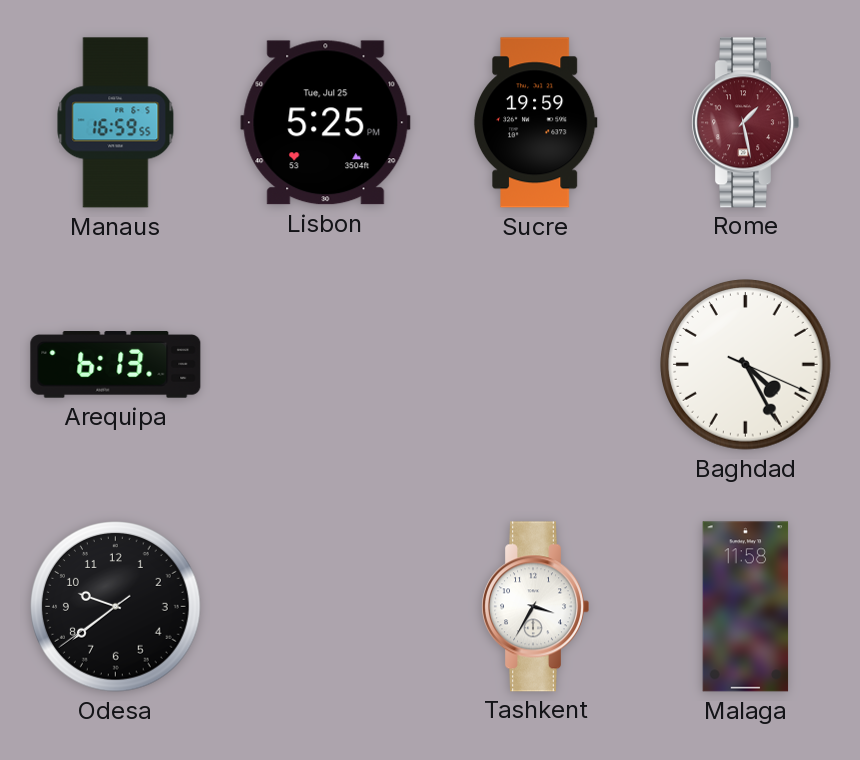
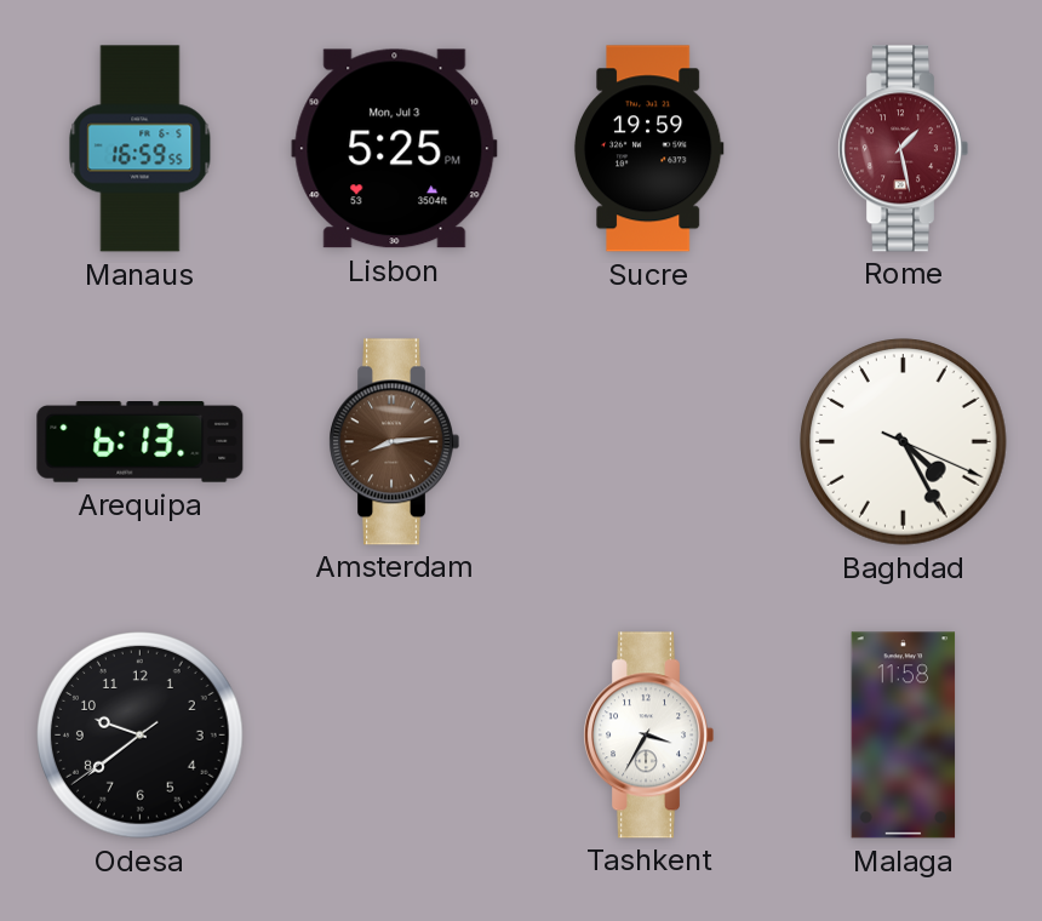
Lisbon date: Tue, Jul 25 -> Mon, Jul 3 (395, 149)
Amsterdam: none -> 8:14 (394, 442)
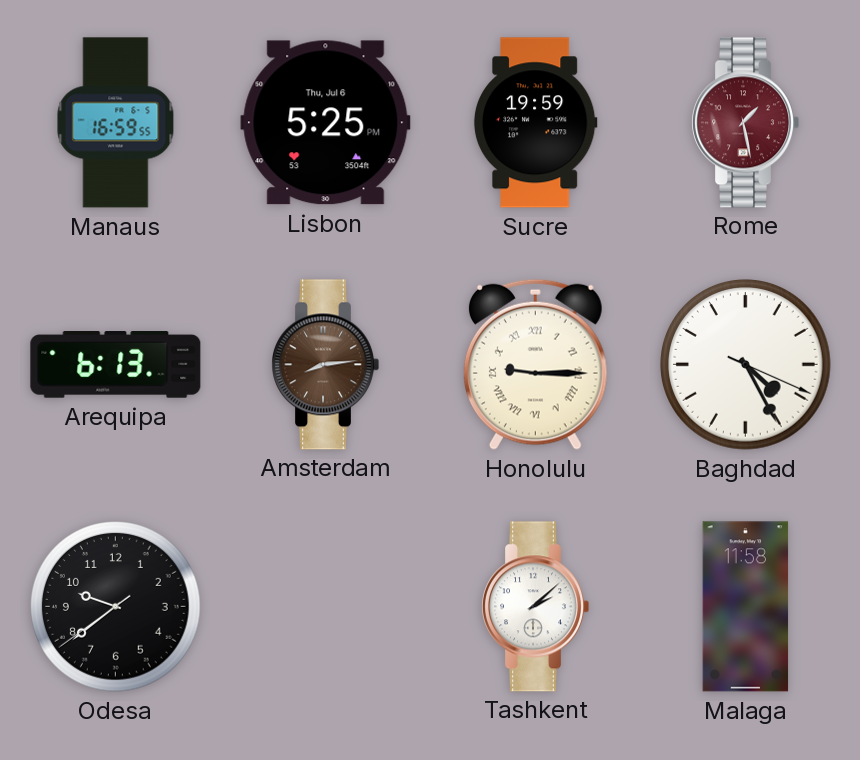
Lisbon date: Mon, Jul 3 -> Thu, Jul 6 (326, 123)
Honolulu: none -> 9:15 (535, 364)
Tashkent: 3:35 -> 2:08 (535, 607)
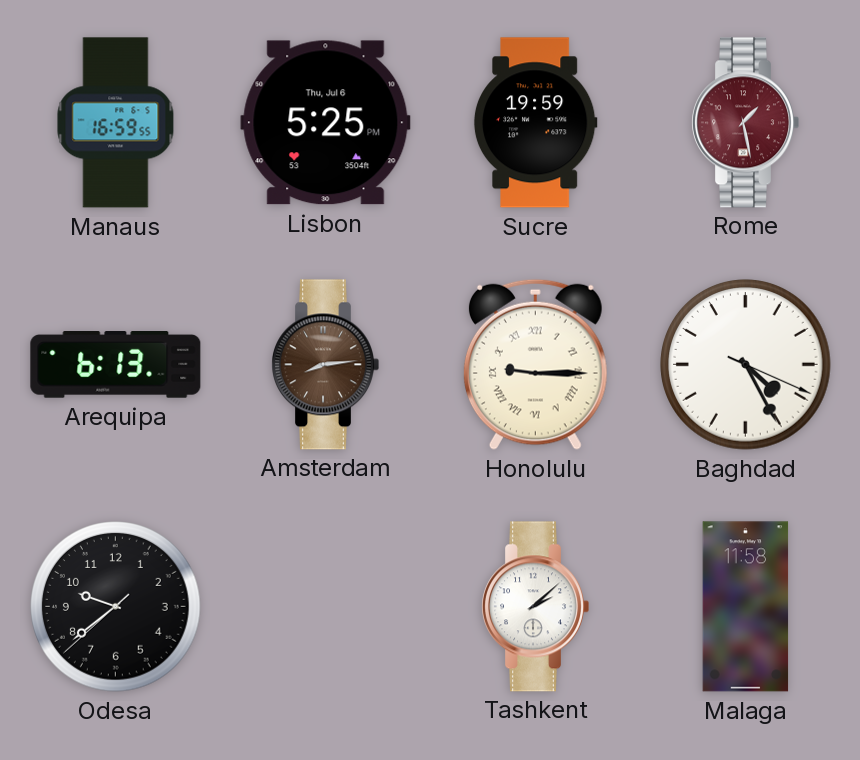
Odesa: 9:38:39 -> 9:38:38 (116, 607)
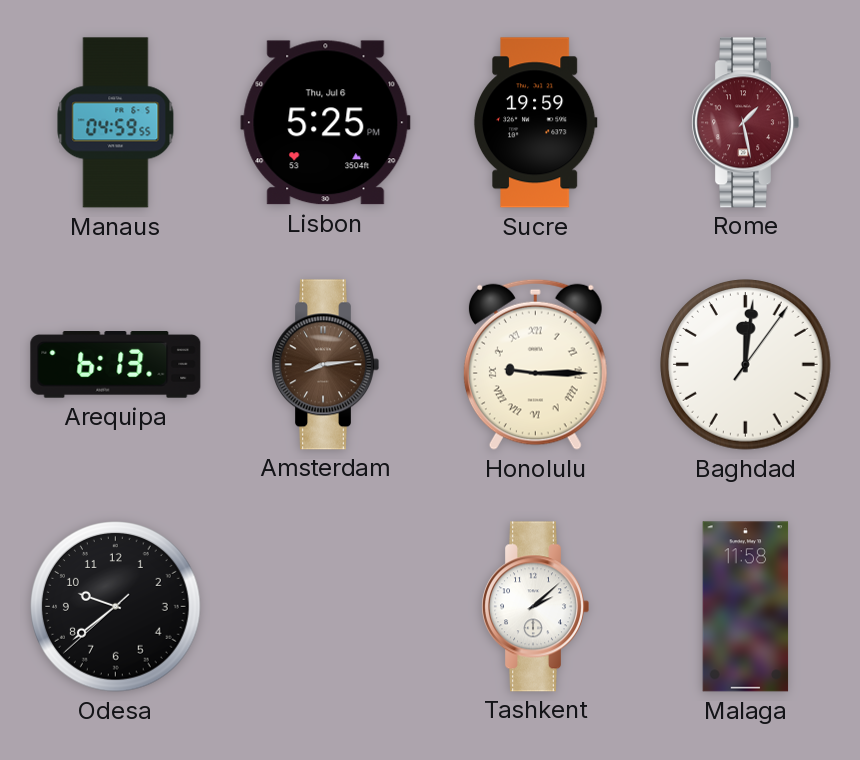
Manaus: 16:59 -> 04:59 (116, 123)
Baghdad: 4:25 -> 12:01 (746, 365)
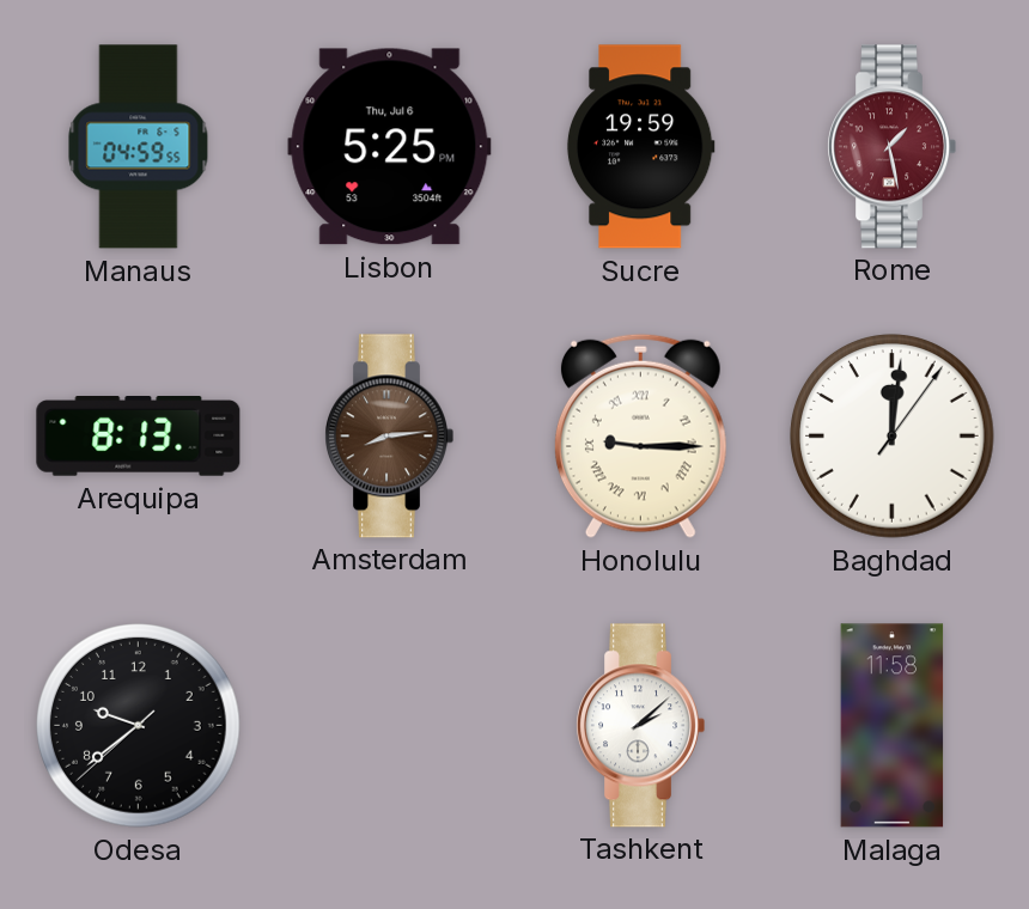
Arequipa: 6:13 -> 8:13 (139, 437)
